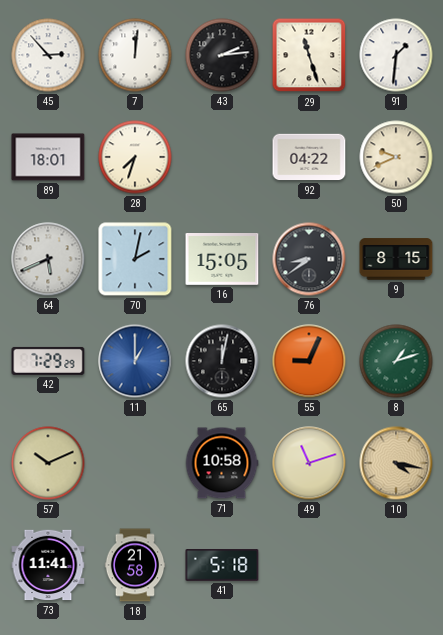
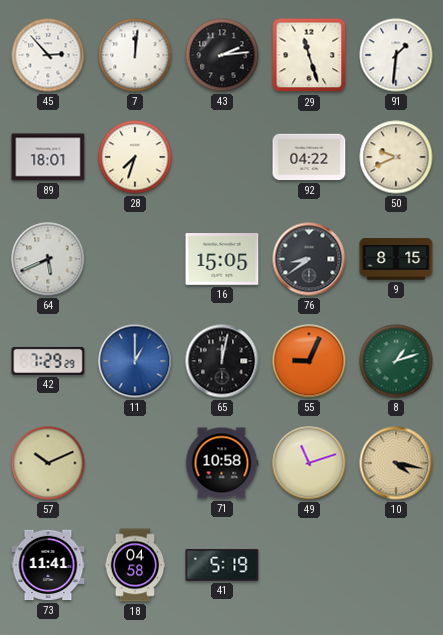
70: 2:02 -> none (135, 259)
18: 21:58 -> 04:58 (135, 565)
41: 5:18 -> 5:19 (222, 565)
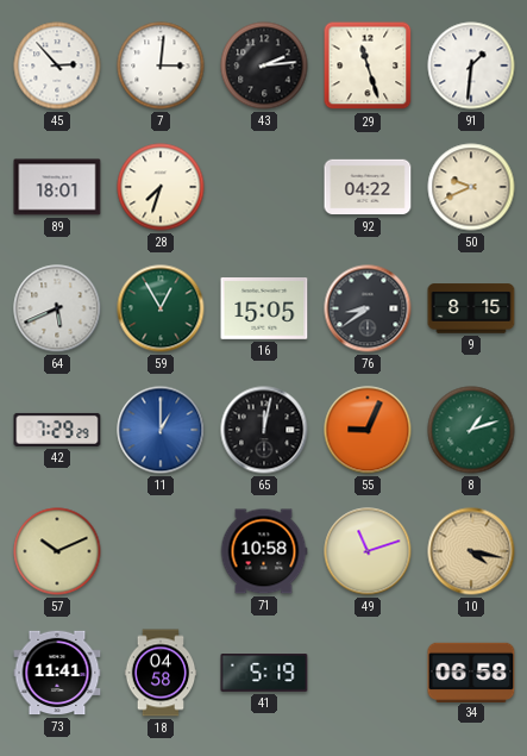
7: 12:01 -> 3:01 (161, 65)
59: none -> 12:55 (161, 308)
34: none -> 06:58 (471, 671)
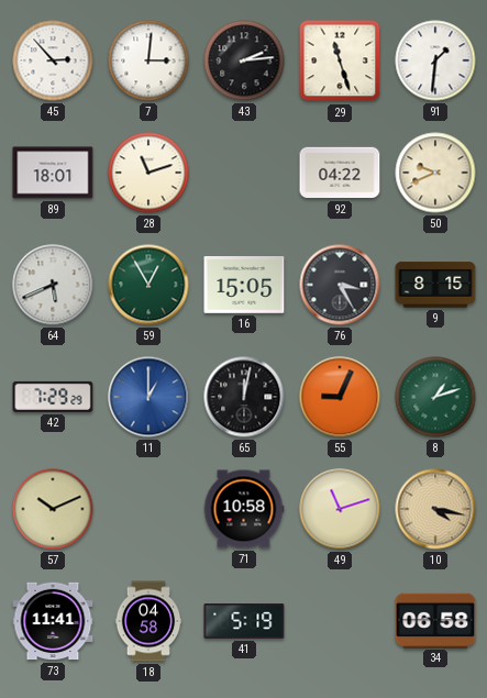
28: 7:33 -> 11:12 (148, 173)
76: 8:39 -> 3:25 (340, 285)
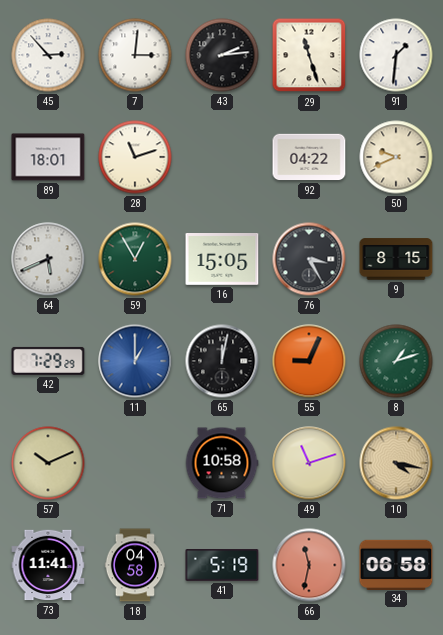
66: none -> 11:32 (309, 565)
